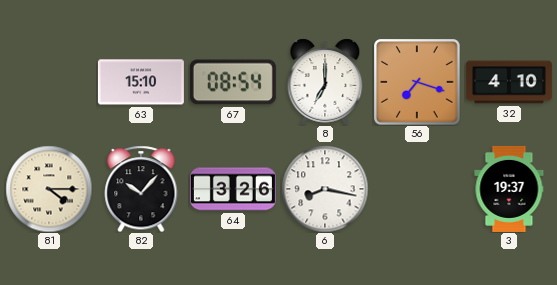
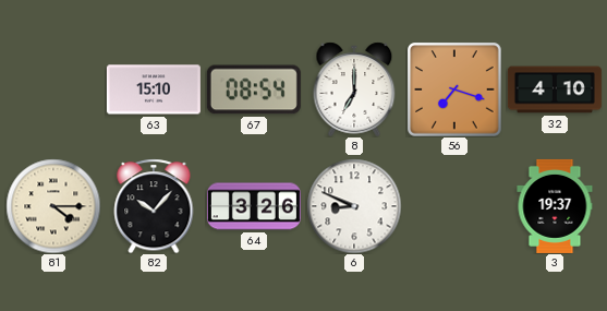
6: 8:17 -> 8:49 (354, 206)
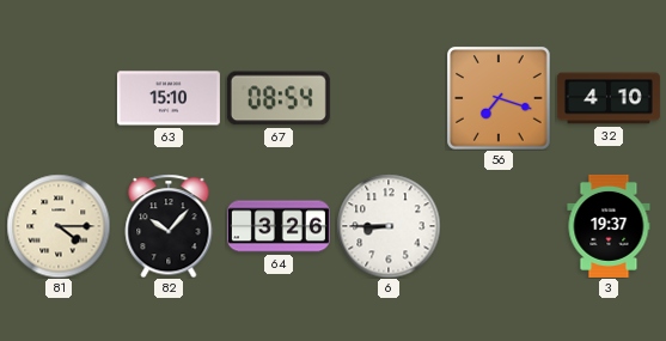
8: 7:00 -> none (354, 89)
6: 8:49 -> 8:45 (389, 226)
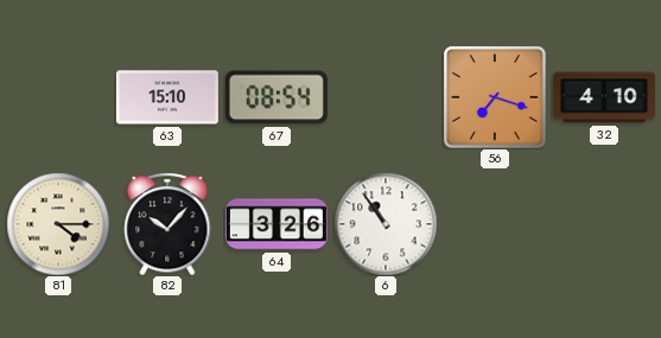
6: 8:45 -> 10:54 (386, 224)
3: 19:37 -> none (609, 226)
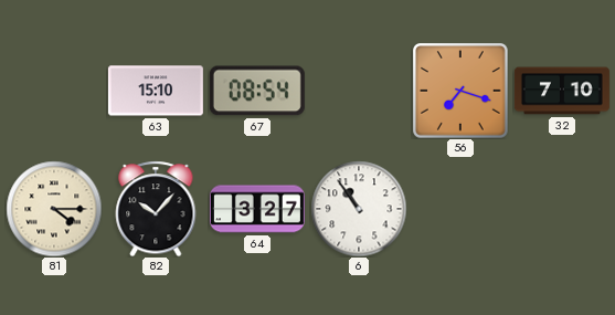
32: 4:10 -> 7:10 (562, 91)
64: 3:26 -> 3:27 (257, 209)
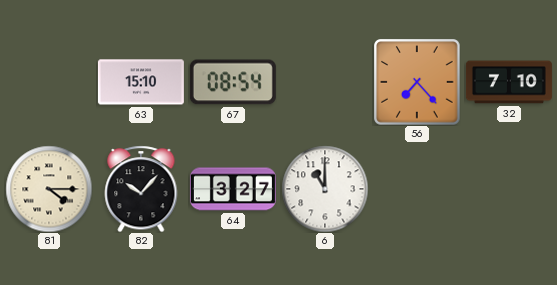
56: 7:18 -> 7:23 (417, 82)
6: 10:54 -> 11:00 (325, 189)
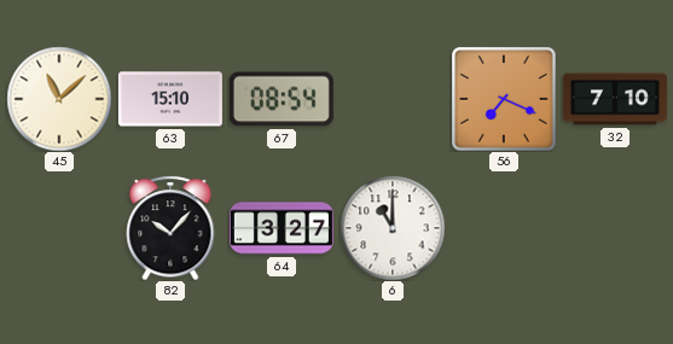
45: none -> 11:08 (59, 99)
56: 7:23 -> 7:19 (504, 99)
81: 4:15 -> none (49, 189)
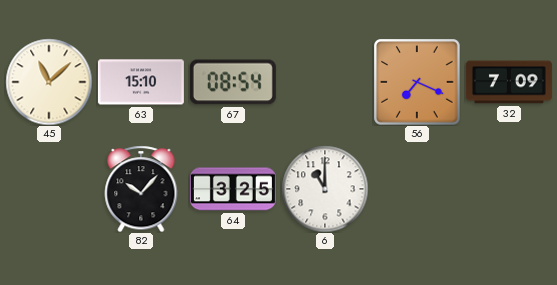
32: 7:10 -> 7:09 (509, 82)
64: 3:27 -> 3:25 (233, 189)
